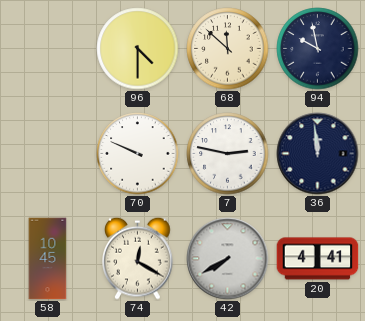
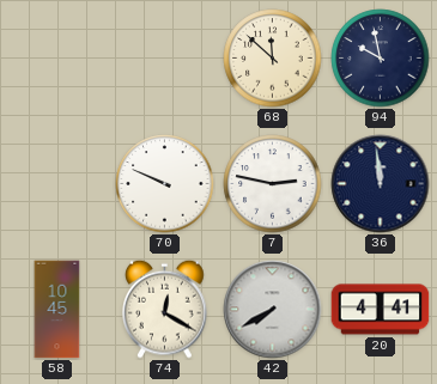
96: 4:30 -> none (138, 49)
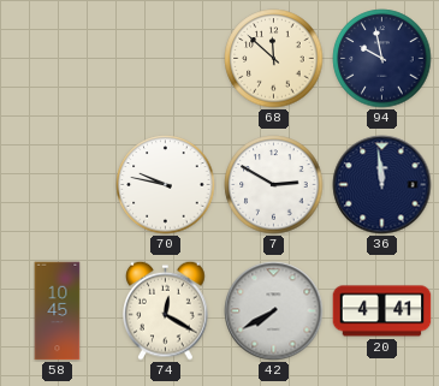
70: 9:49 -> 9:47 (166, 185)
7: 2:47 -> 2:50 (274, 185)
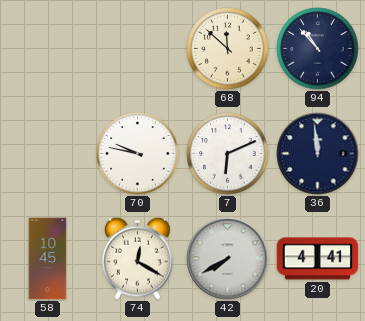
94: 9:58 -> 10:53 (318, 49)
7: 2:50 -> 6:11 (228, 154)
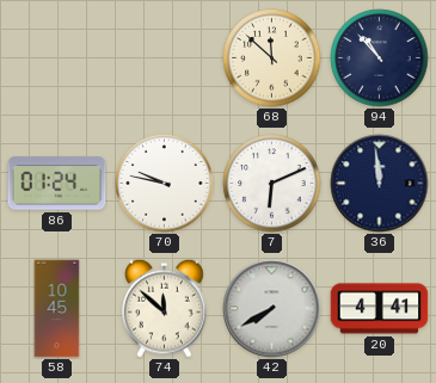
86: none -> 01:24 (57, 184)
74: 12:20 -> 11:52 (165, 308)
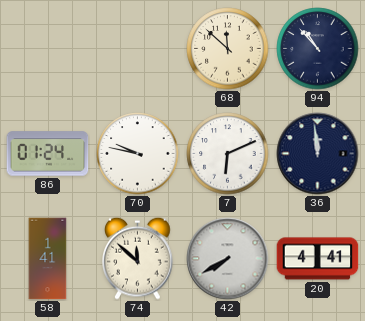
58: 10:45 -> 1:41 (48, 259)
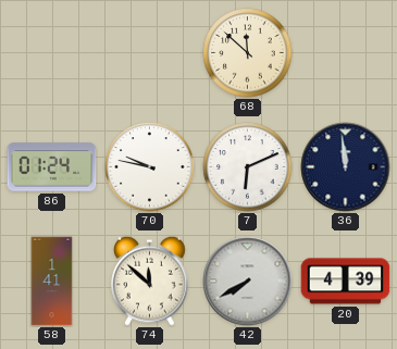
94: 10:53 -> none (318, 49)
20: 4:41 -> 4:39 (346, 282)
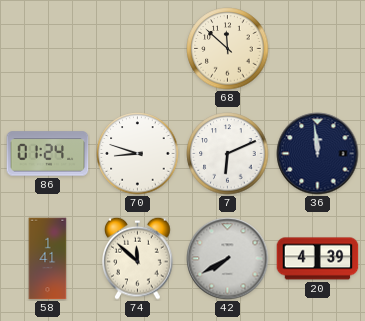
70: 9:47 -> 8:48 (138, 154)
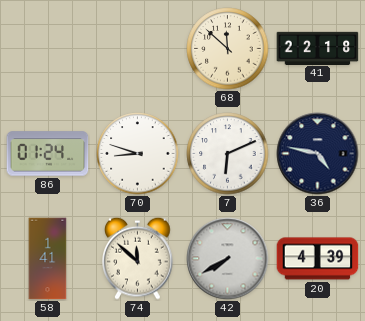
41: none -> 22:18 (318, 48)
36: 11:59 -> 4:47 (318, 154)
